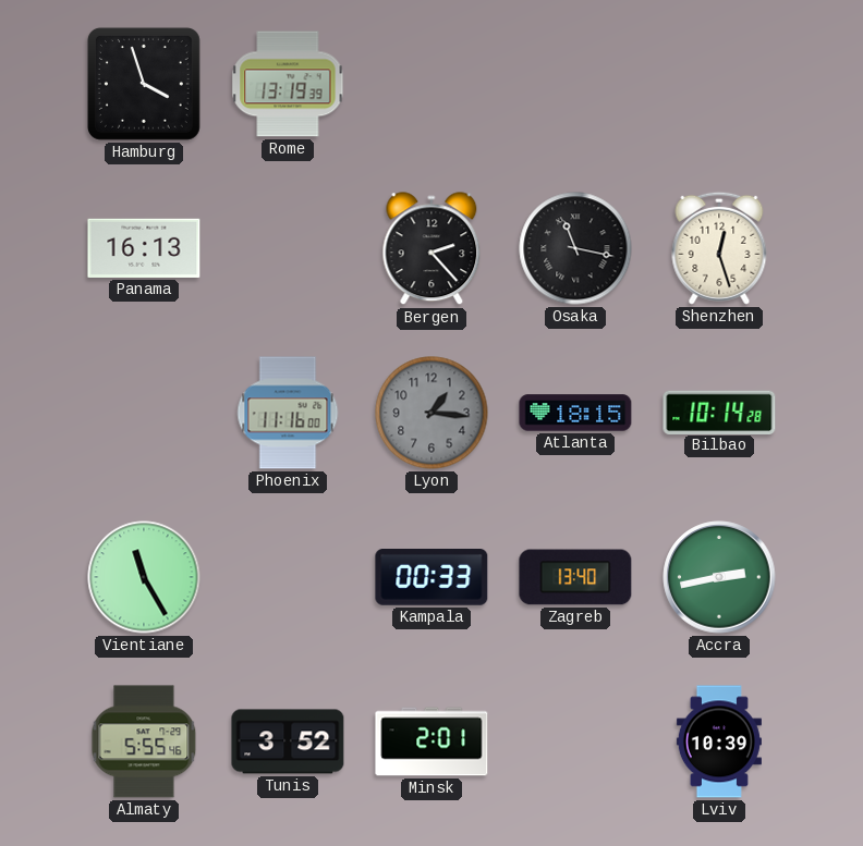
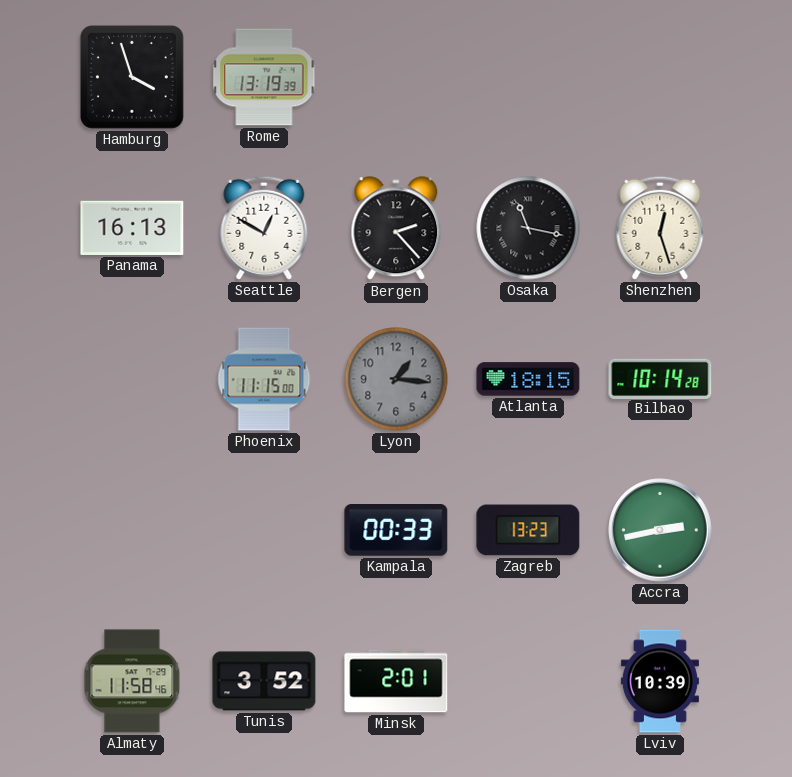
Seattle: none -> 12:50 (264, 228)
Phoenix: 11:16 -> 11:15 (264, 379)
Vientiane: 11:25 -> none (144, 577)
Zagreb: 13:40 -> 13:23 (528, 530)
Almaty: 5:55 -> 11:58 (132, 681)
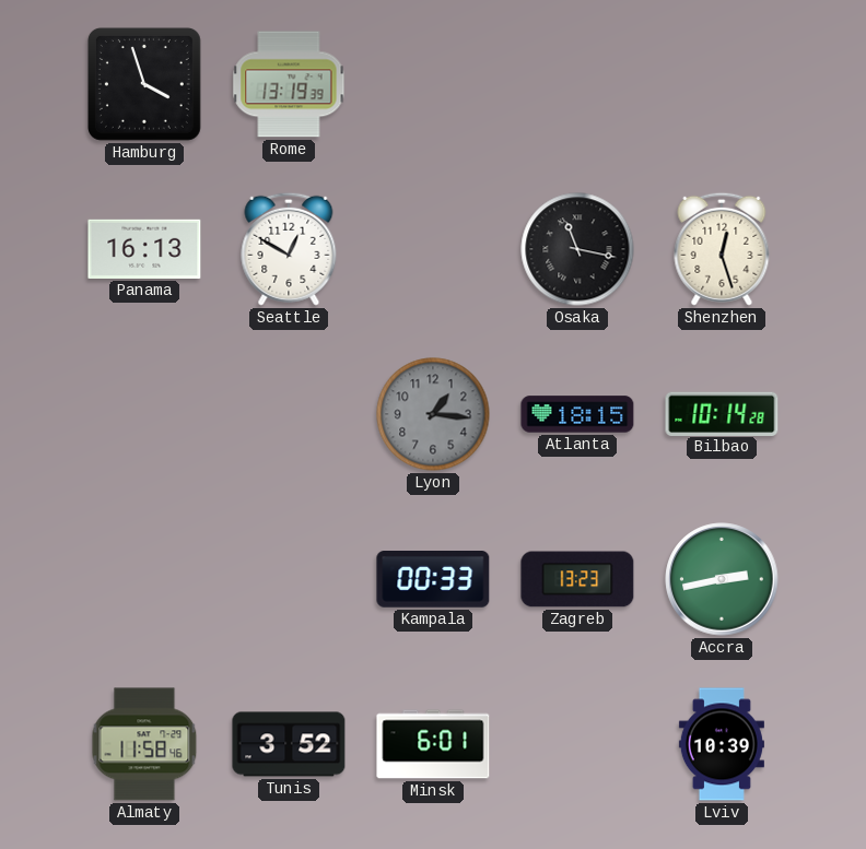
Bergen: 2:23 -> none (396, 229)
Phoenix: 11:15 -> none (264, 379)
Minsk: 2:01 -> 6:01 (433, 744)
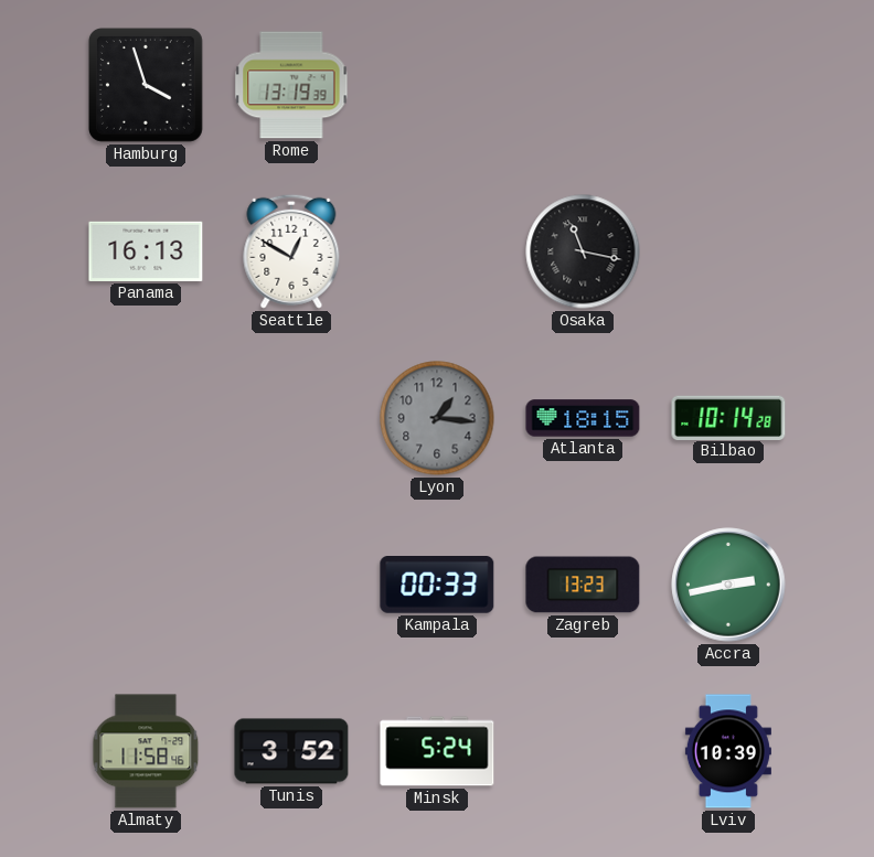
Shenzhen: 12:27 -> none (722, 249)
Minsk: 6:01 -> 5:24 (437, 751)
